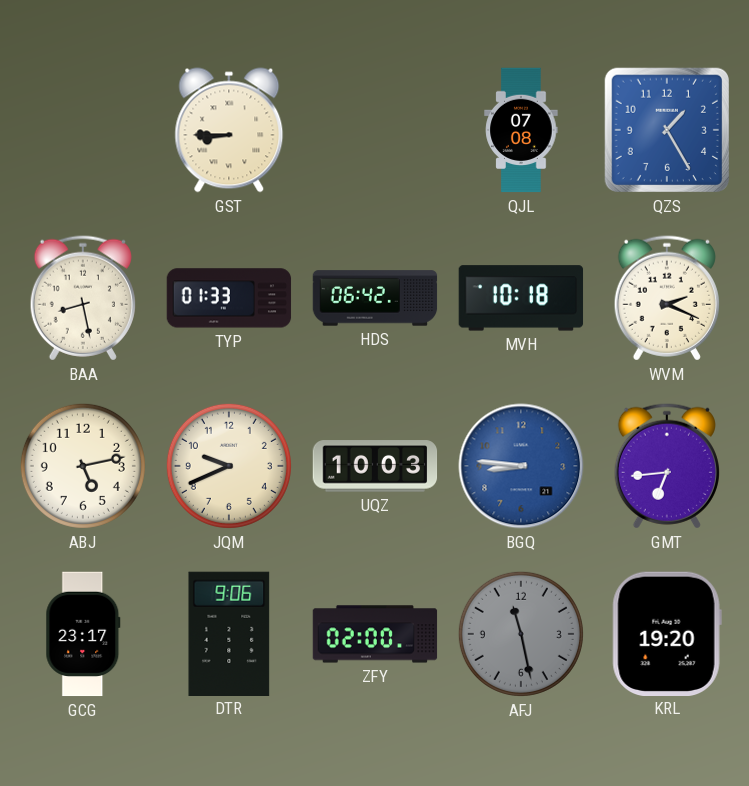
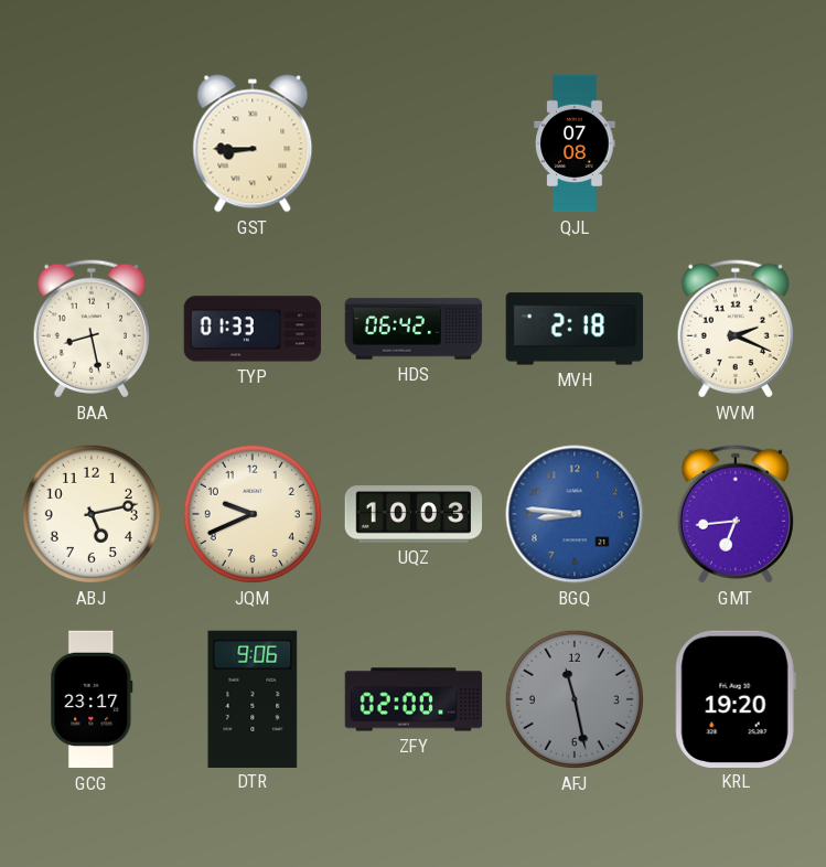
QZS: 1:25 -> none (667, 130)
MVH: 10:18 -> 2:18 (575, 329)
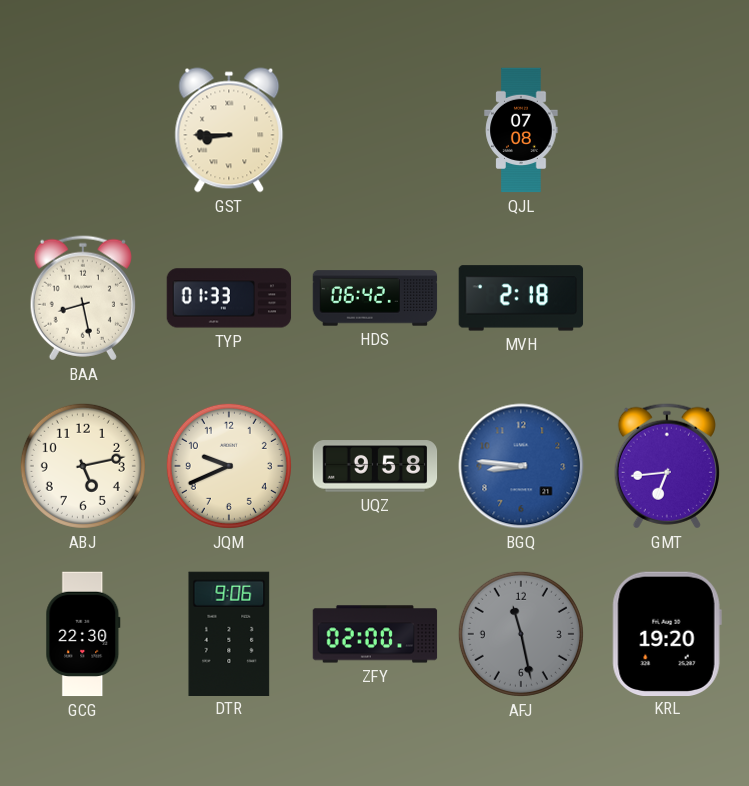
WVM: 2:19 -> none (736, 329)
UQZ: 10:03 -> 9:58 (375, 466)
GCG: 23:17 -> 22:30 (83, 634)
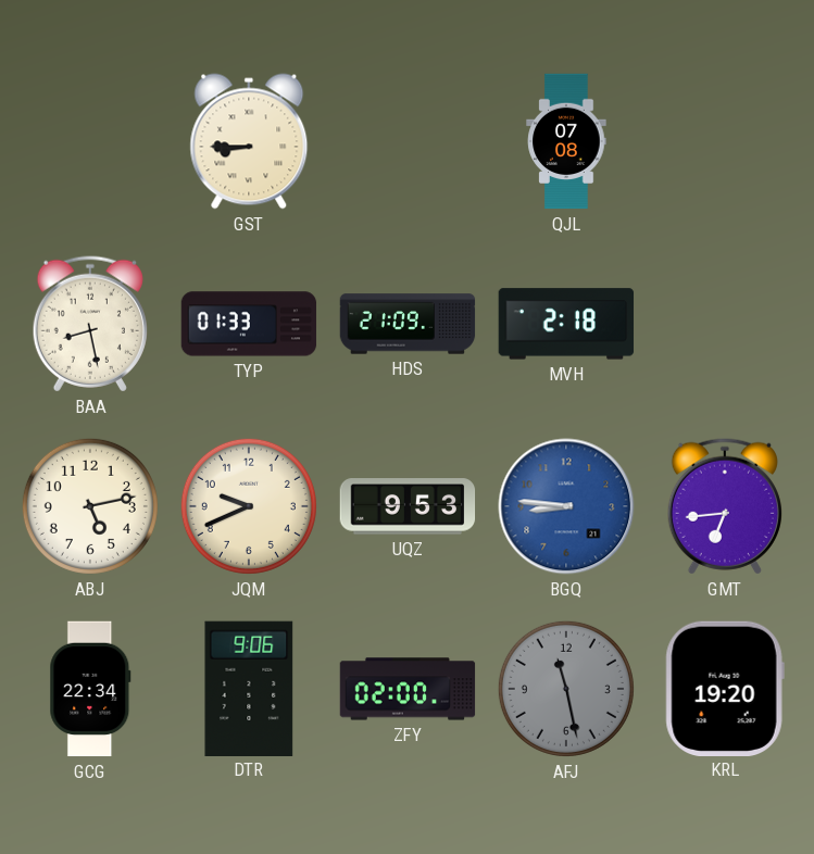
HDS: 06:42 -> 21:09 (408, 324)
UQZ: 9:58 -> 9:53 (408, 506)
GCG: 22:30 -> 22:34 (90, 689)
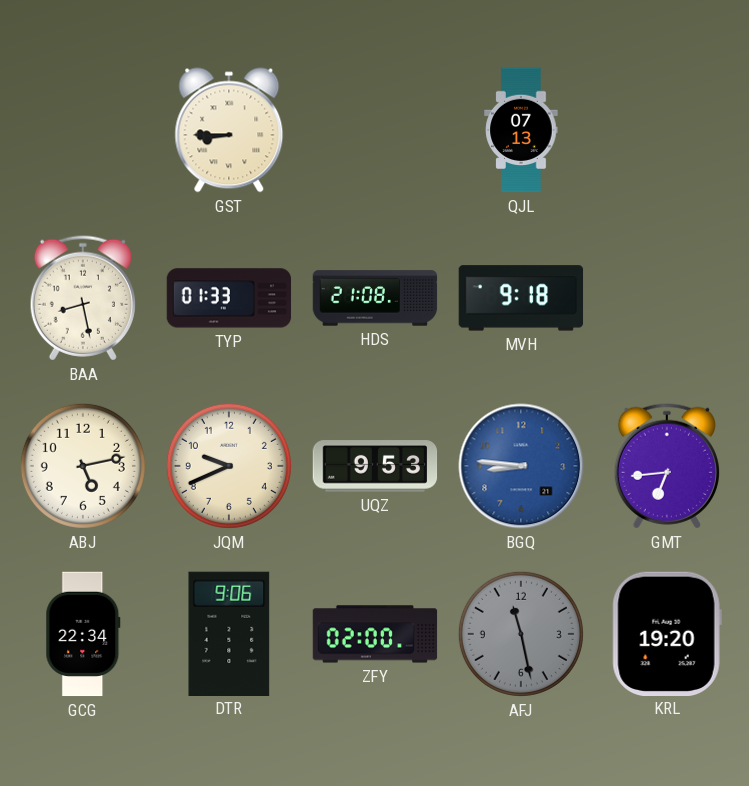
QJL: 07:08 -> 07:13 (521, 130)
HDS: 21:09 -> 21:08 (375, 298)
MVH: 2:18 -> 9:18 (521, 298)
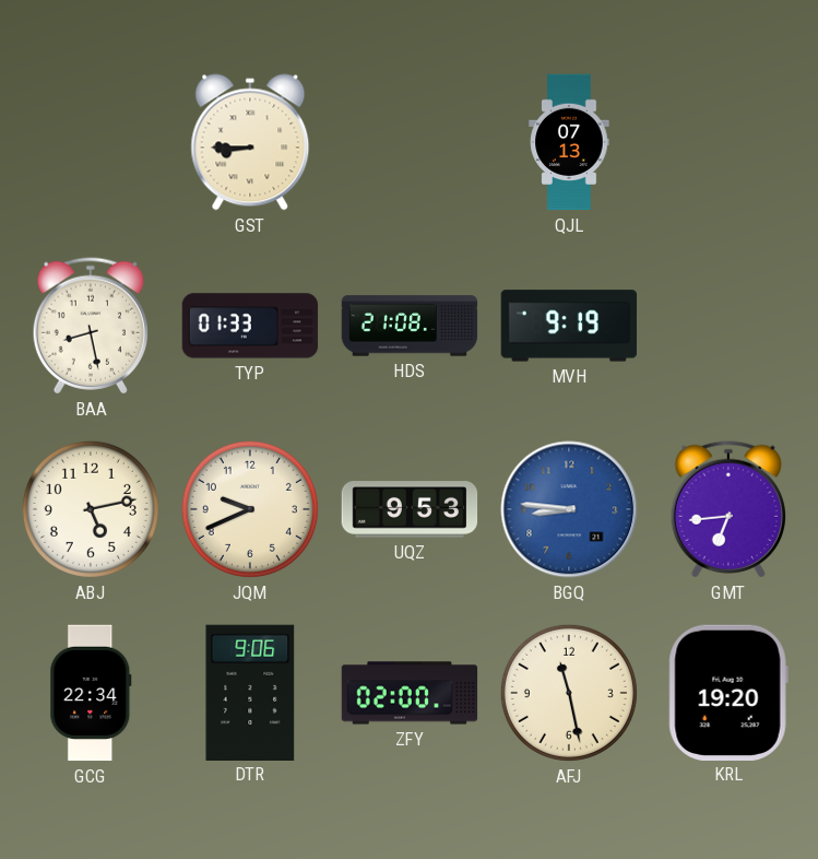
MVH: 9:18 -> 9:19 (569, 326)
AFJ dial: grey -> cream (569, 693)
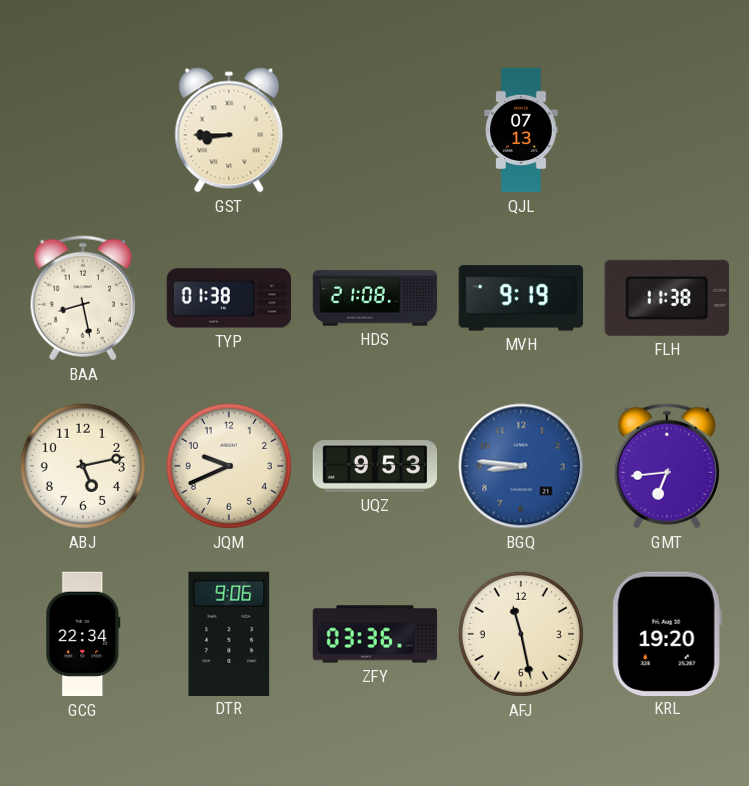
TYP: 01:33 -> 01:38 (229, 298)
FLH: none -> 11:38 (667, 298)
ZFY: 02:00 -> 03:36 (375, 634)
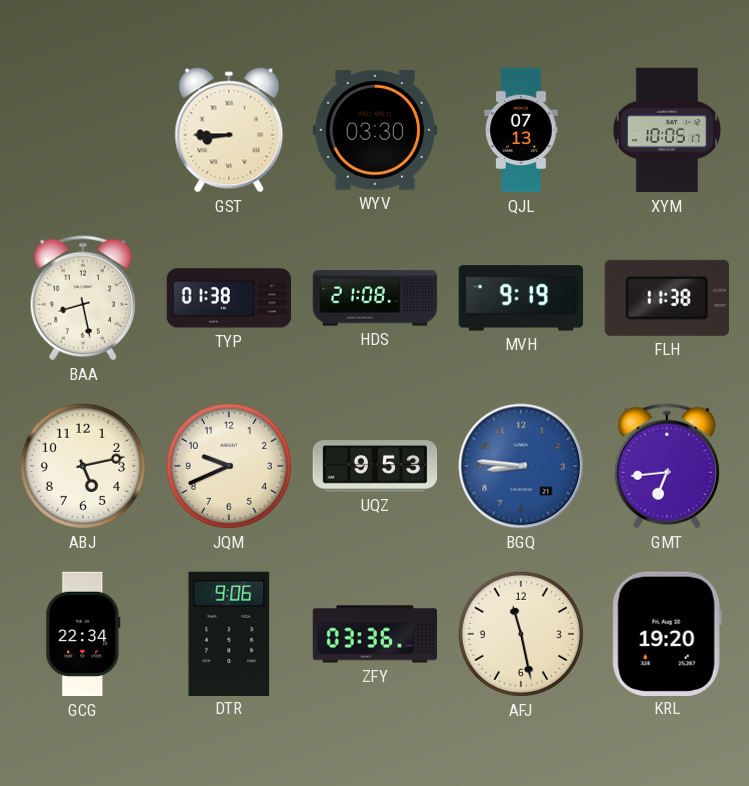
WYV: none -> 03:30 (374, 130)
XYM: none -> 10:05 (666, 130)
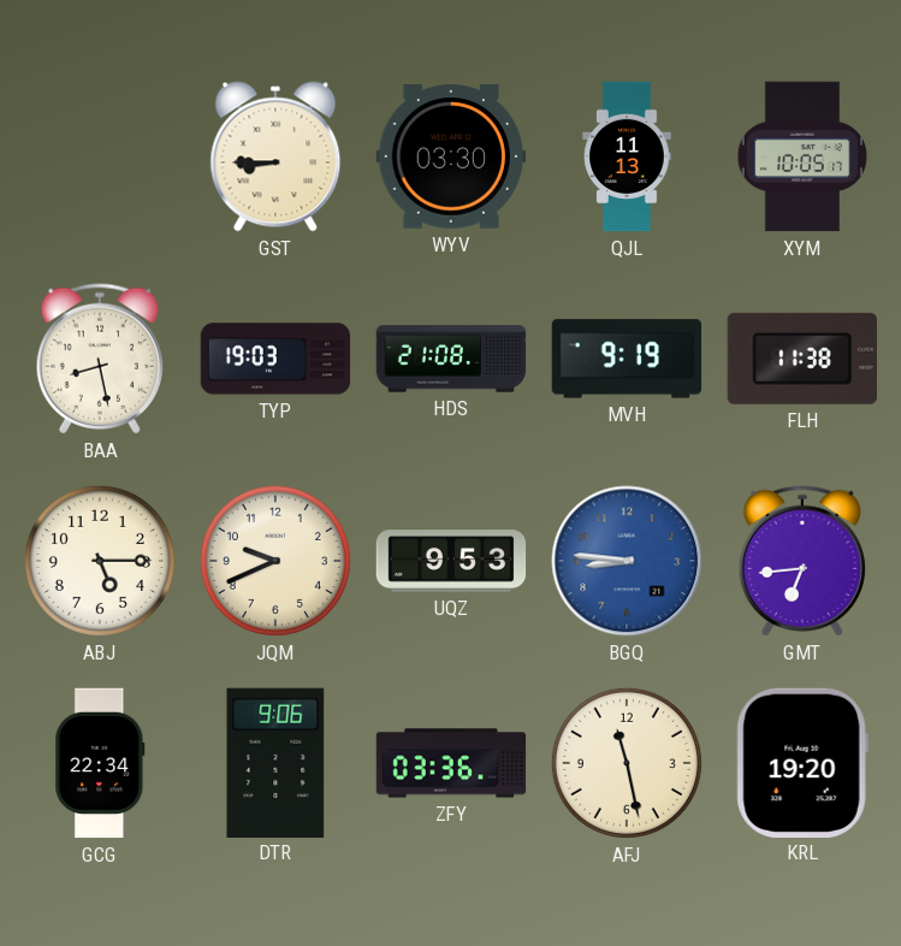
QJL: 07:13 -> 11:13 (627, 156)
TYP: 01:38 -> 19:03 (275, 359)
ABJ: 5:13 -> 5:15 (100, 561)
